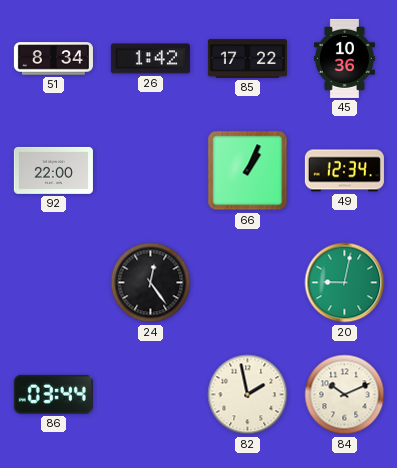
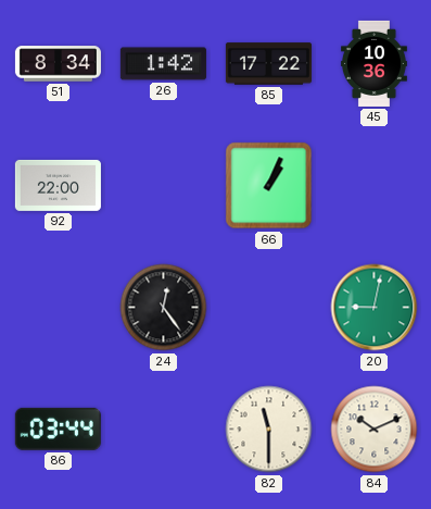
49: 12:34 -> none (344, 171)
82: 1:58 -> 11:30 (269, 430)
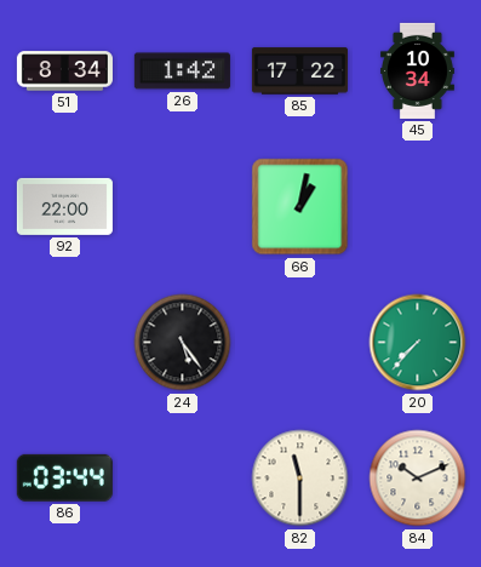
45: 10:36 -> 10:34 (417, 70)
66: 1:04 -> 1:02 (300, 207)
24: 12:24 -> 5:24 (183, 343)
20: 9:02 -> 7:37 (418, 343)
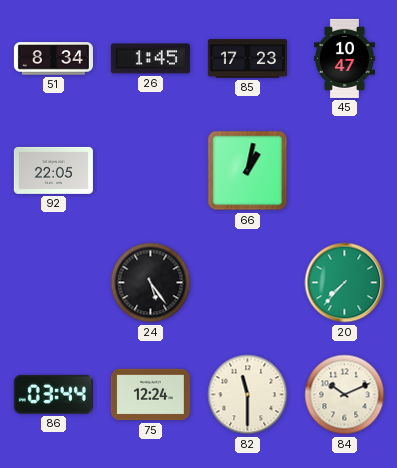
26: 1:42 -> 1:45 (150, 59)
85: 17:22 -> 17:23 (247, 59)
45: 10:34 -> 10:47 (344, 58)
92: 22:00 -> 22:05 (53, 170)
75: none -> 12:24 (150, 395)
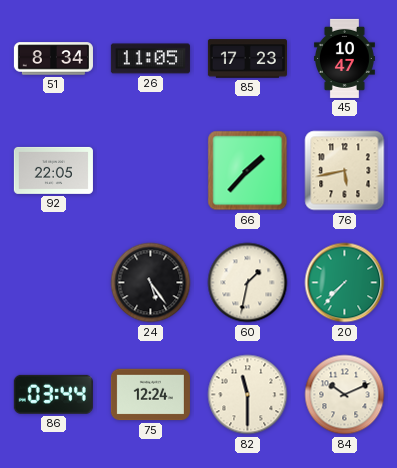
26: 1:45 -> 11:05 (150, 59)
66: 1:02 -> 1:37 (248, 171)
76: none -> 5:43 (345, 171)
60: none -> 1:32 (248, 283)
